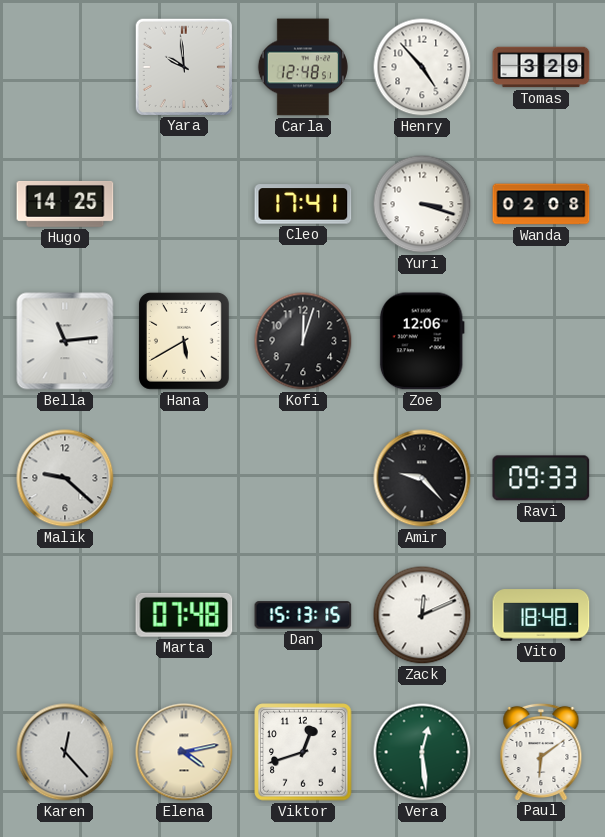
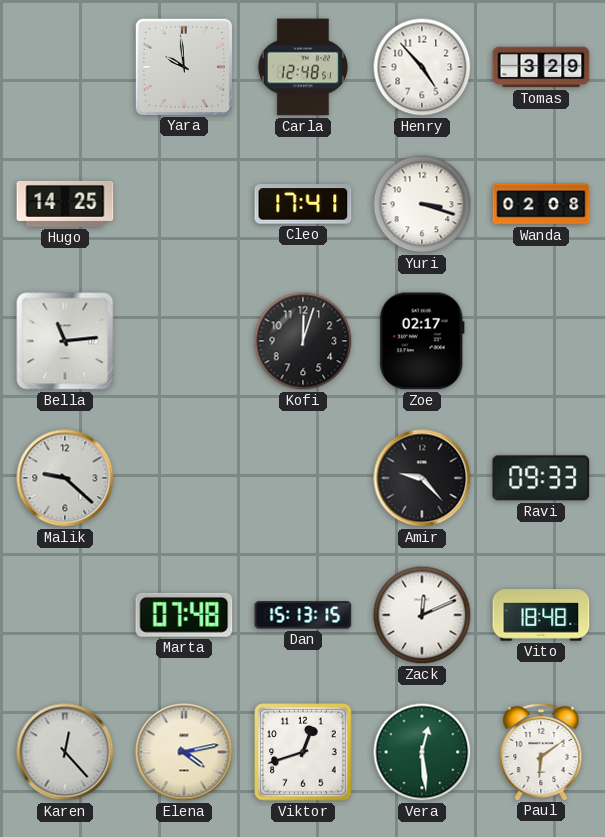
Hana: 5:40 -> none (184, 341)
Zoe: 12:06 -> 02:17 (422, 341)
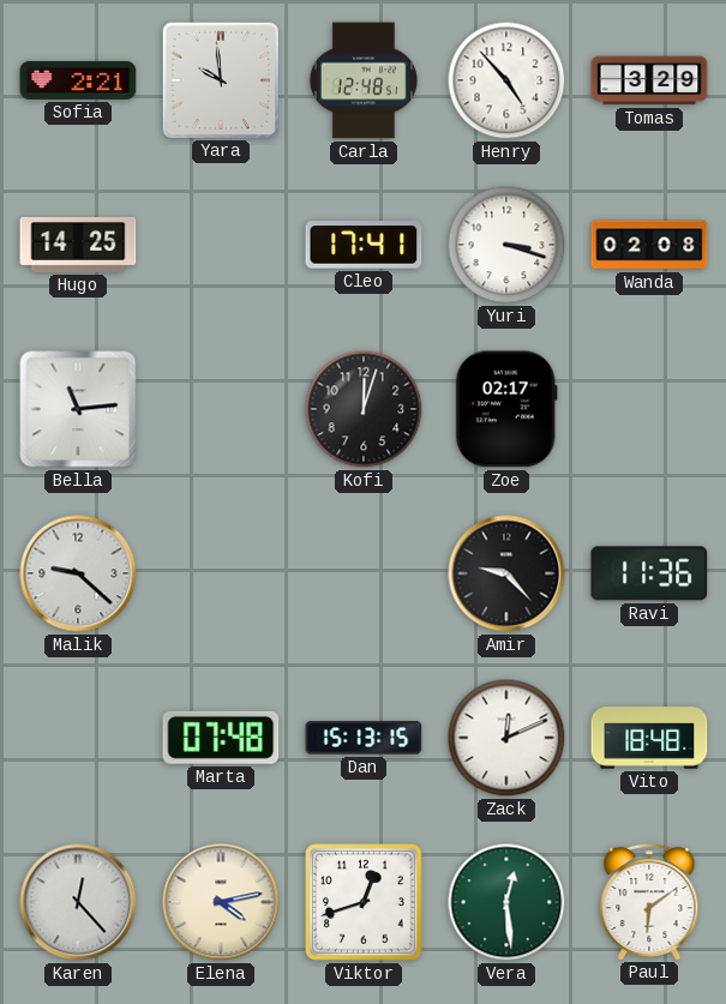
Sofia: none -> 2:21 (78, 80)
Ravi: 09:33 -> 11:36 (649, 573)
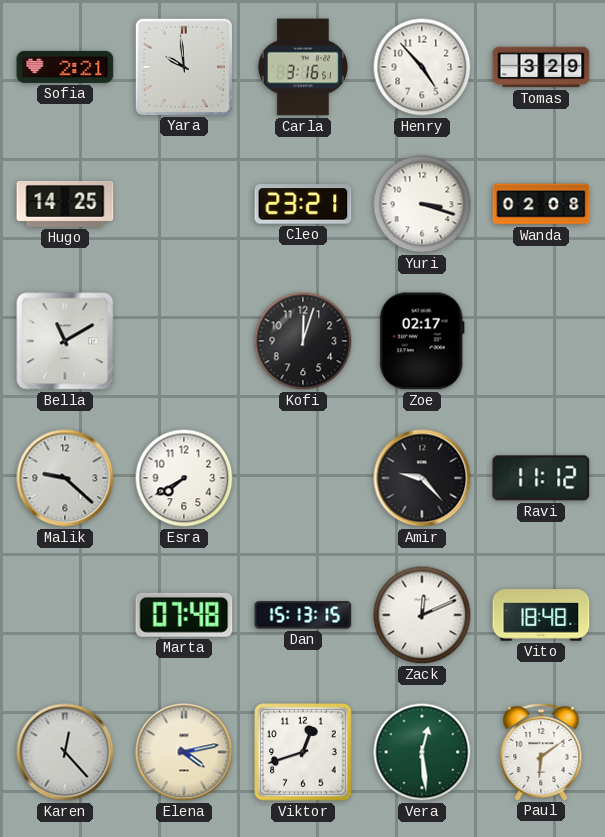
Carla: 12:48 -> 3:16 (303, 67)
Cleo: 17:41 -> 23:21 (303, 204)
Bella: 11:14 -> 11:10 (65, 341)
Esra: none -> 7:40 (184, 478)
Ravi: 11:36 -> 11:12 (541, 478)
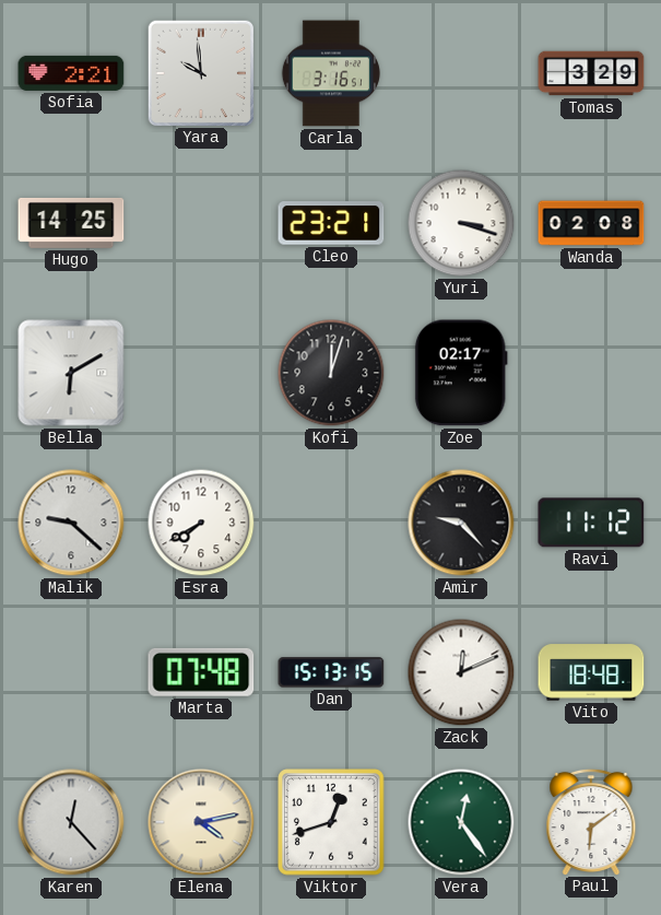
Henry: 4:53 -> none (422, 67)
Bella: 11:10 -> 6:10 (71, 373)
Vera: 12:29 -> 12:24 (461, 822)
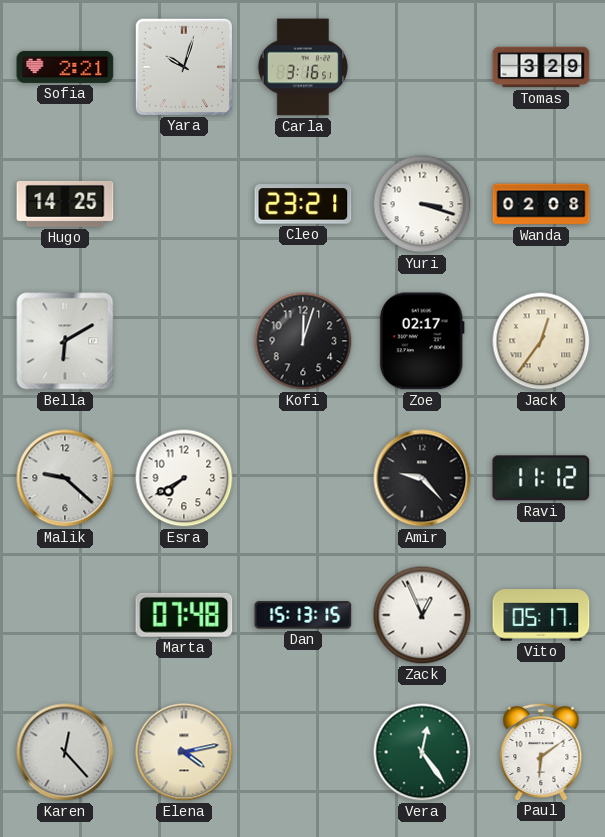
Yara: 9:59 -> 10:03 (184, 66)
Jack: none -> 12:36 (541, 341)
Zack: 12:11 -> 12:56 (422, 615)
Vito: 18:48 -> 05:17 (541, 615)
Viktor: 12:42 -> none (331, 822)
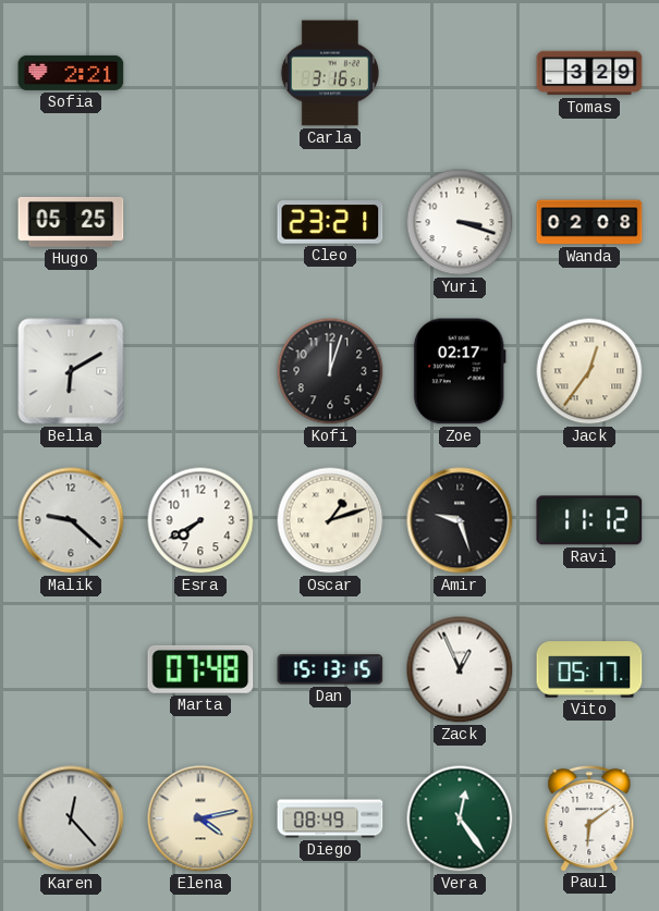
Yara: 10:03 -> none (184, 66)
Hugo: 14:25 -> 05:25 (71, 222)
Oscar: none -> 1:12 (330, 520)
Amir: 9:23 -> 9:27 (460, 520)
Diego: none -> 08:49 (330, 818)
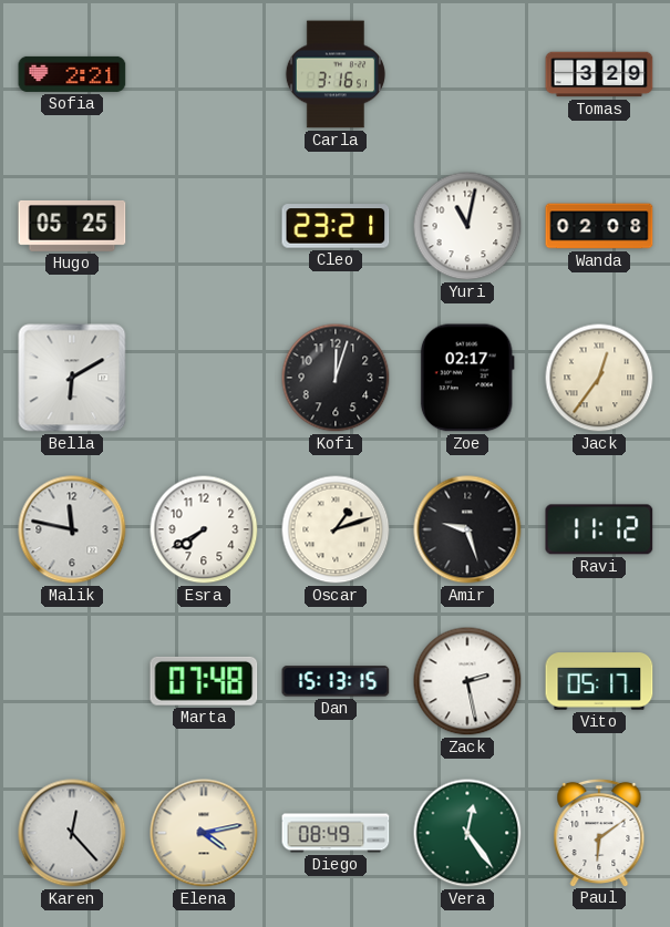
Yuri: 3:18 -> 11:02 (467, 226)
Malik: 9:22 -> 11:47 (72, 529)
Zack: 12:56 -> 2:28 (467, 681)
